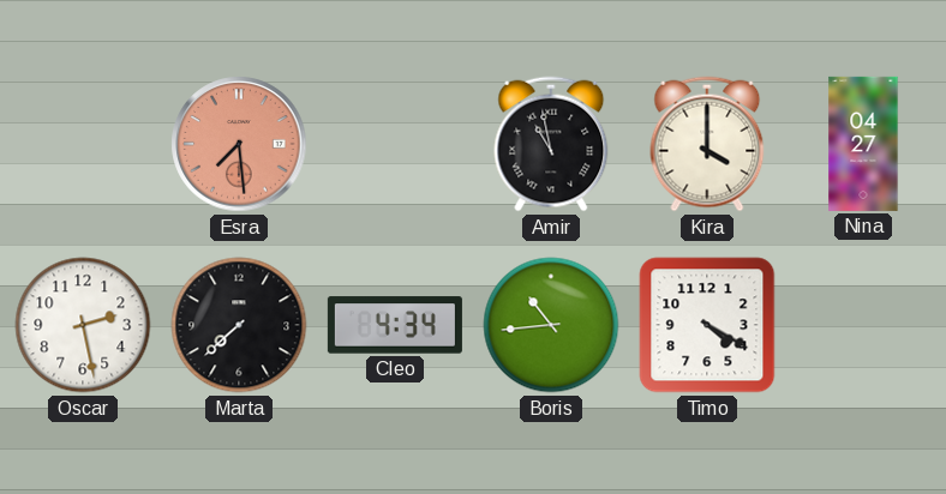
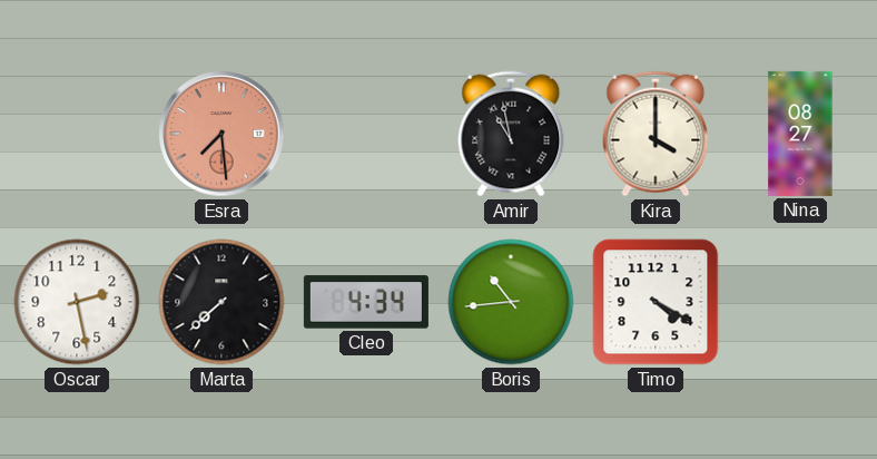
Nina: 04:27 -> 08:27 (800, 134)
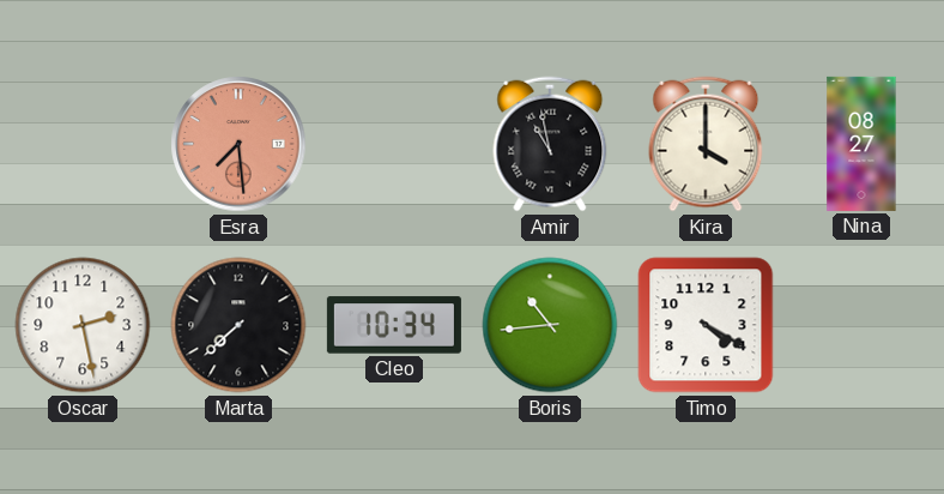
Cleo: 4:34 -> 10:34 (394, 325)
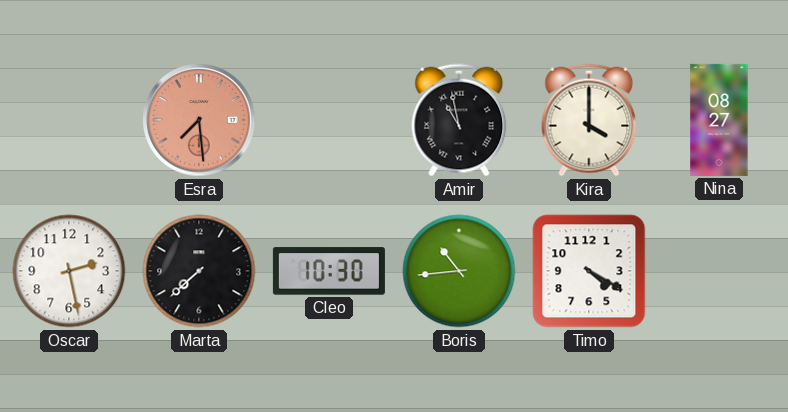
Cleo: 10:34 -> 10:30 (329, 271)
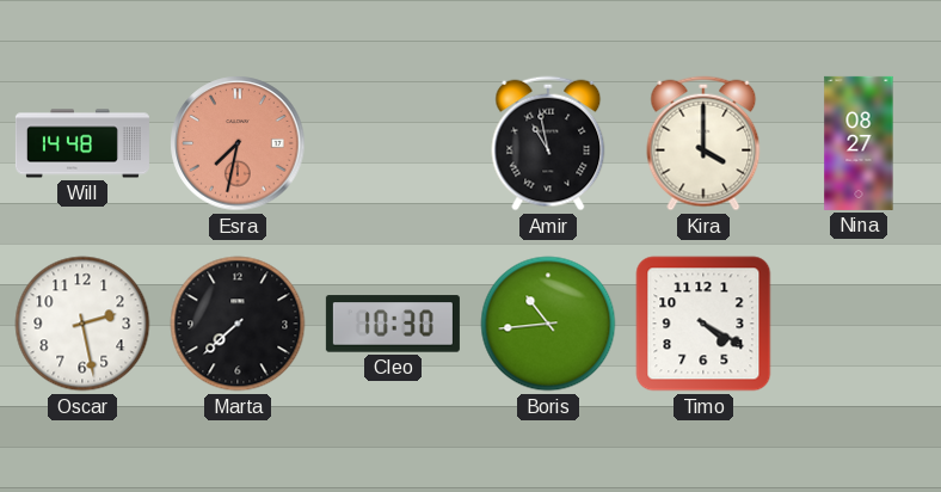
Will: none -> 14:48 (82, 143)
Esra: 7:29 -> 7:32 (238, 143)
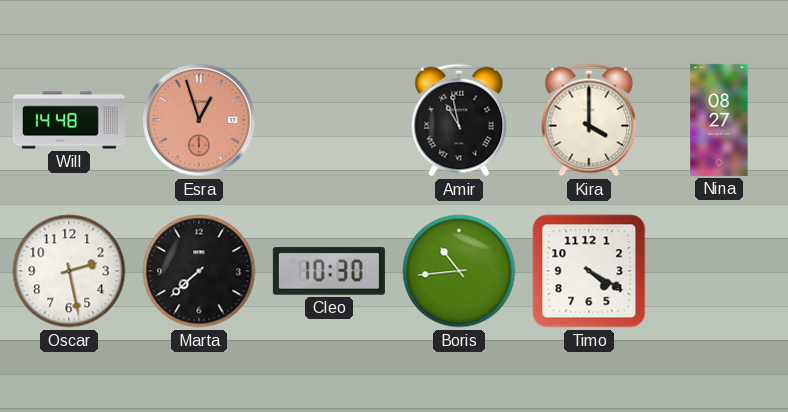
Esra: 7:32 -> 12:57 (199, 120)
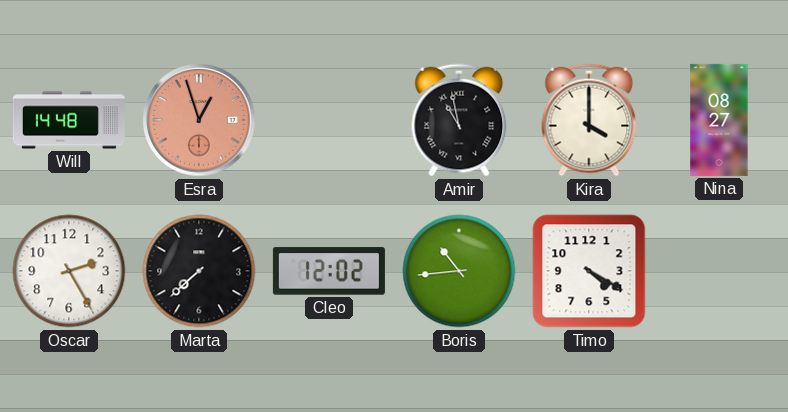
Oscar: 2:28 -> 2:25 (69, 271)
Cleo: 10:30 -> 12:02 (329, 271)
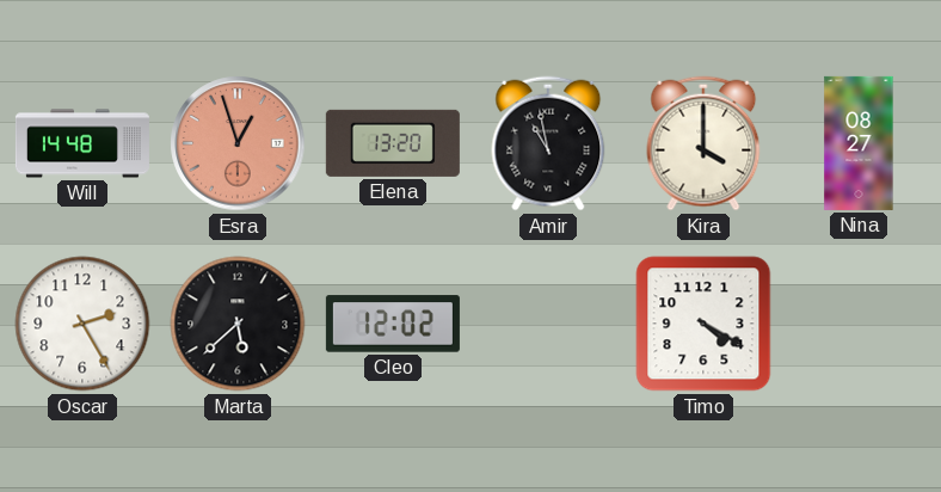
Elena: none -> 13:20 (393, 143)
Marta: 7:38 -> 5:38 (238, 324)
Boris: 10:44 -> none (459, 271)
